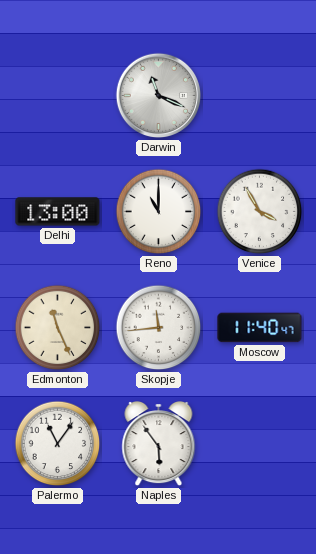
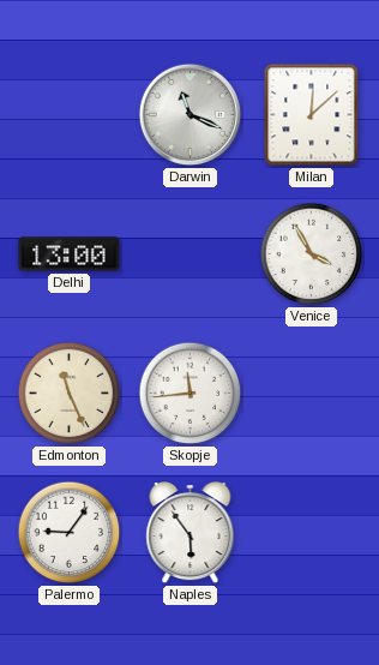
Milan: none -> 12:08 (312, 115)
Reno: 11:00 -> none (159, 212)
Moscow: 11:40 -> none (260, 328)
Palermo: 11:06 -> 9:06 (70, 533)
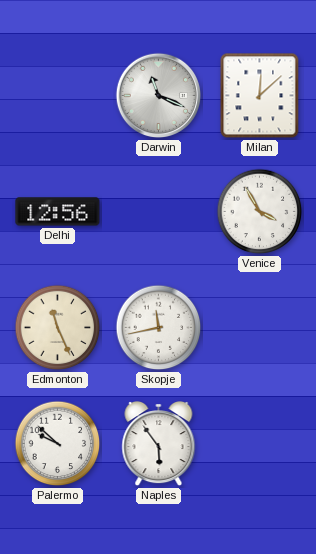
Delhi: 13:00 -> 12:56 (58, 212)
Skopje: 11:44 -> 11:43 (159, 328)
Palermo: 9:06 -> 9:52 (58, 444)
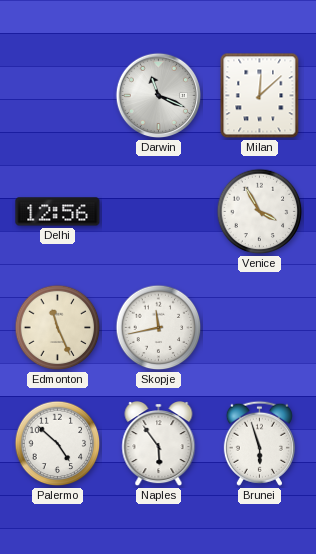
Palermo: 9:52 -> 4:52 (58, 444)
Brunei: none -> 5:57 (259, 443)
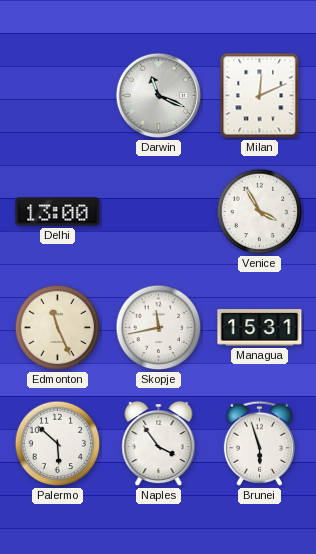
Milan: 12:08 -> 12:11 (260, 96)
Delhi: 12:56 -> 13:00 (58, 212)
Managua: none -> 15:31 (260, 328)
Palermo: 4:52 -> 5:52 (58, 444)
Naples: 5:54 -> 3:54 (159, 445)
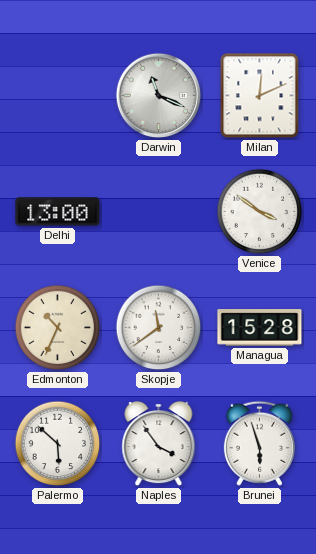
Venice: 3:55 -> 3:51 (260, 212)
Edmonton: 11:26 -> 10:34 (58, 328)
Skopje: 11:43 -> 11:39 (159, 328)
Managua: 15:31 -> 15:28 (260, 328)
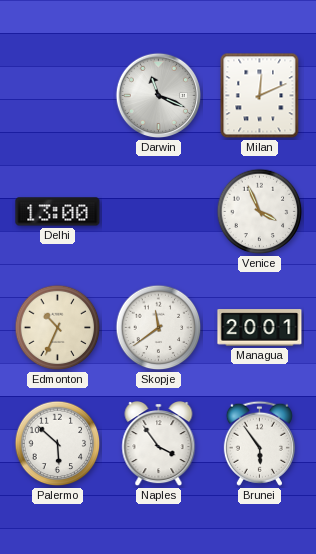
Venice: 3:51 -> 3:56 (260, 212)
Managua: 15:28 -> 20:01 (260, 328)
Brunei: 5:57 -> 5:54 (259, 443)
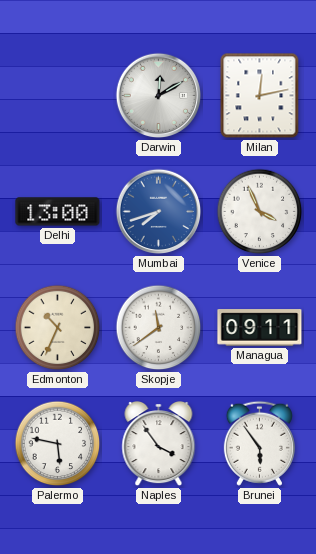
Darwin: 11:19 -> 12:10 (159, 96)
Milan: 12:11 -> 12:13 (260, 96)
Mumbai: none -> 7:42 (159, 212)
Managua: 20:01 -> 09:11 (260, 328)
Palermo: 5:52 -> 5:47 (58, 444)
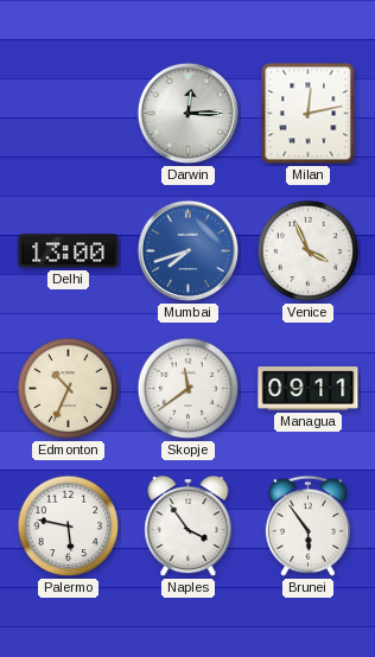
Darwin: 12:10 -> 12:15 (189, 114)
